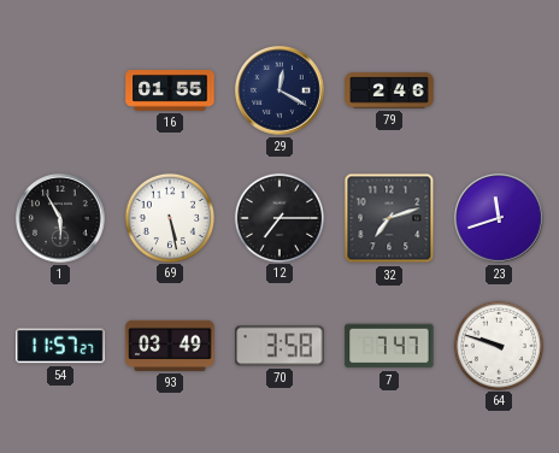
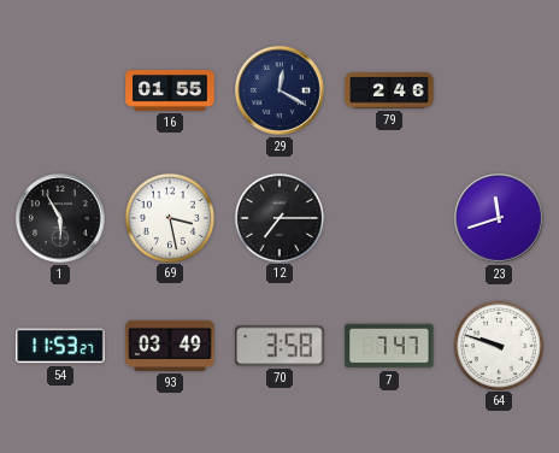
69: 5:28 -> 3:28 (169, 217)
32: 7:12 -> none (389, 218)
54: 11:57 -> 11:53 (60, 346)
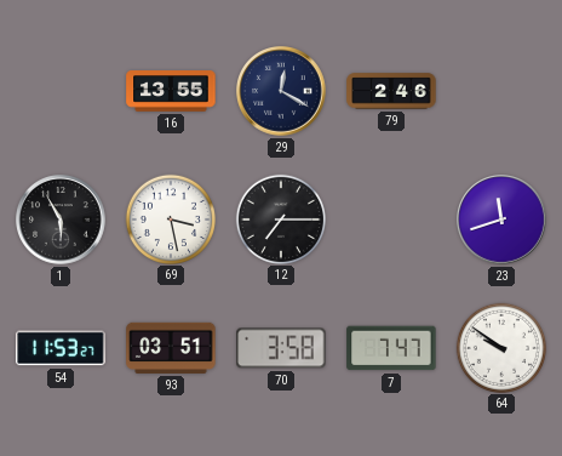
16: 01:55 -> 13:55 (171, 91)
93: 03:49 -> 03:51 (171, 348)
64: 9:48 -> 9:51 (500, 347)
